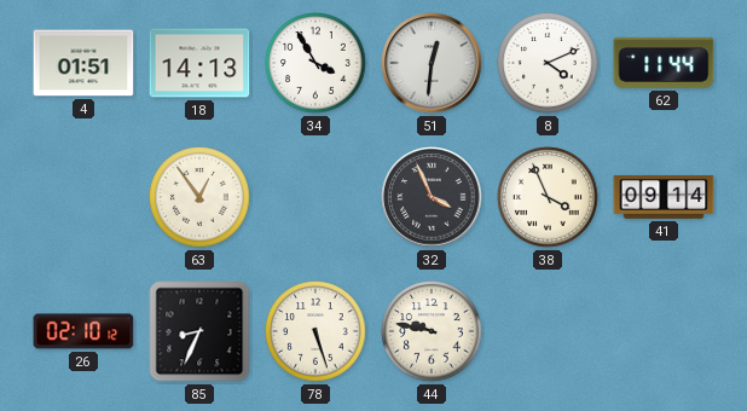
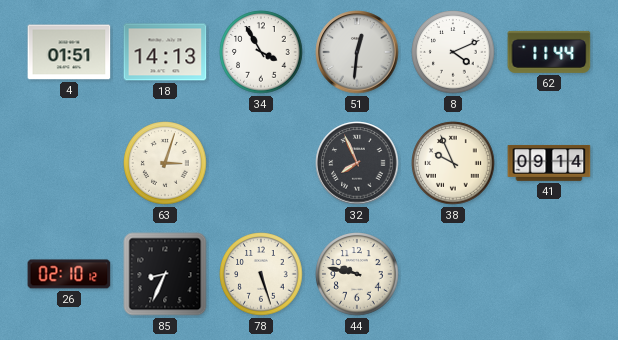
63: 12:54 -> 3:03 (165, 163)
32: 3:56 -> 7:56 (357, 163)
38: 3:56 -> 9:56 (453, 163)
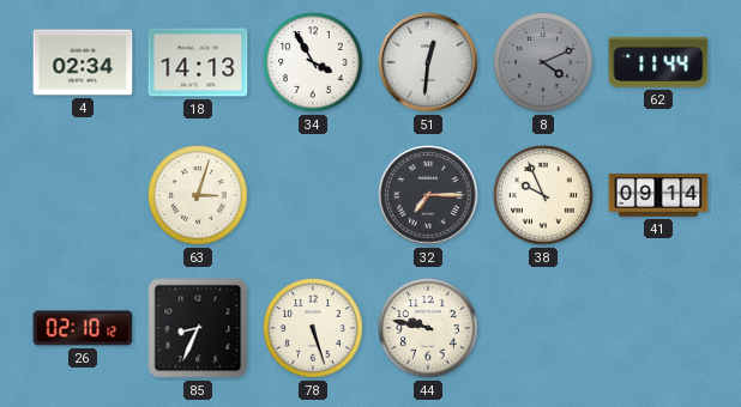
4: 01:51 -> 02:34 (83, 62)
8 dial: white -> grey (543, 62)
32: 7:56 -> 7:15 (428, 195)
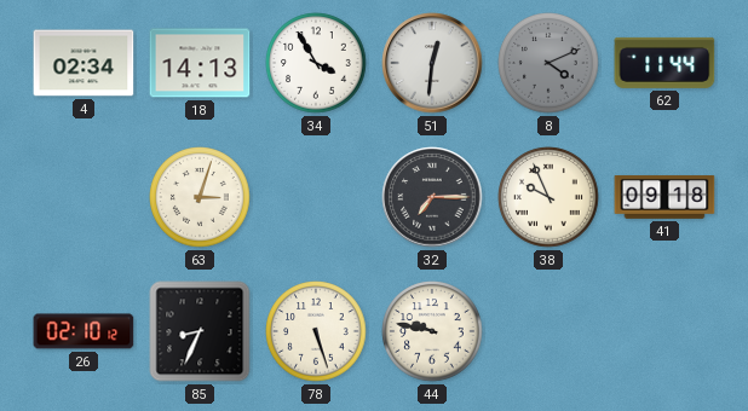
41: 09:14 -> 09:18 (664, 197)
